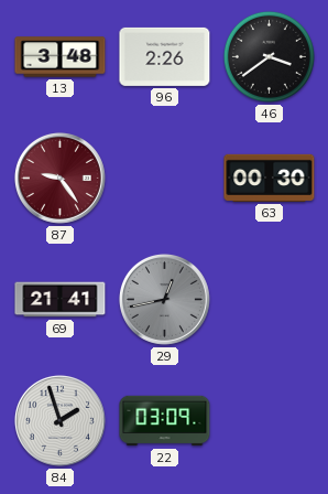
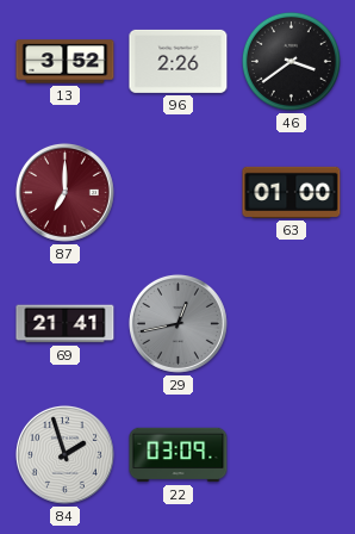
13: 3:48 -> 3:52 (66, 62)
87: 9:24 -> 7:00 (64, 192)
63: 00:30 -> 01:00 (292, 192)
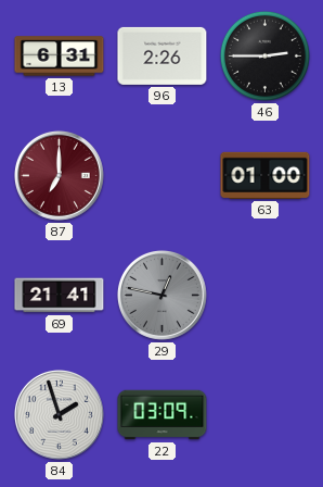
13: 3:52 -> 6:31 (60, 57)
46: 3:39 -> 2:45 (264, 55)
29: 12:43 -> 12:47 (161, 295)
